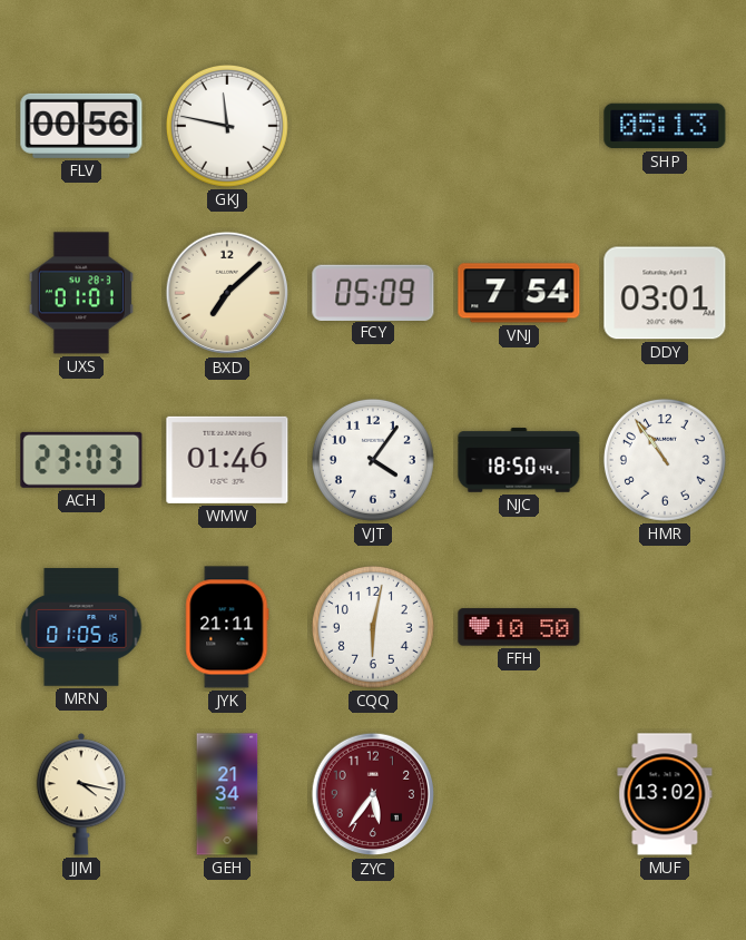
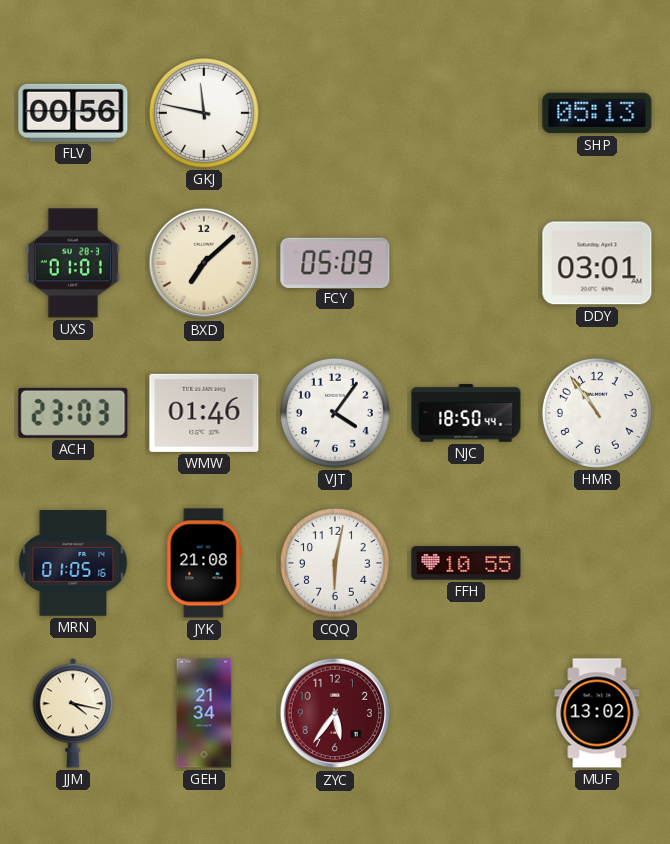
VNJ: 7:54 -> none (519, 293)
JYK: 21:11 -> 21:08 (204, 563)
FFH: 10:50 -> 10:55 (466, 563)
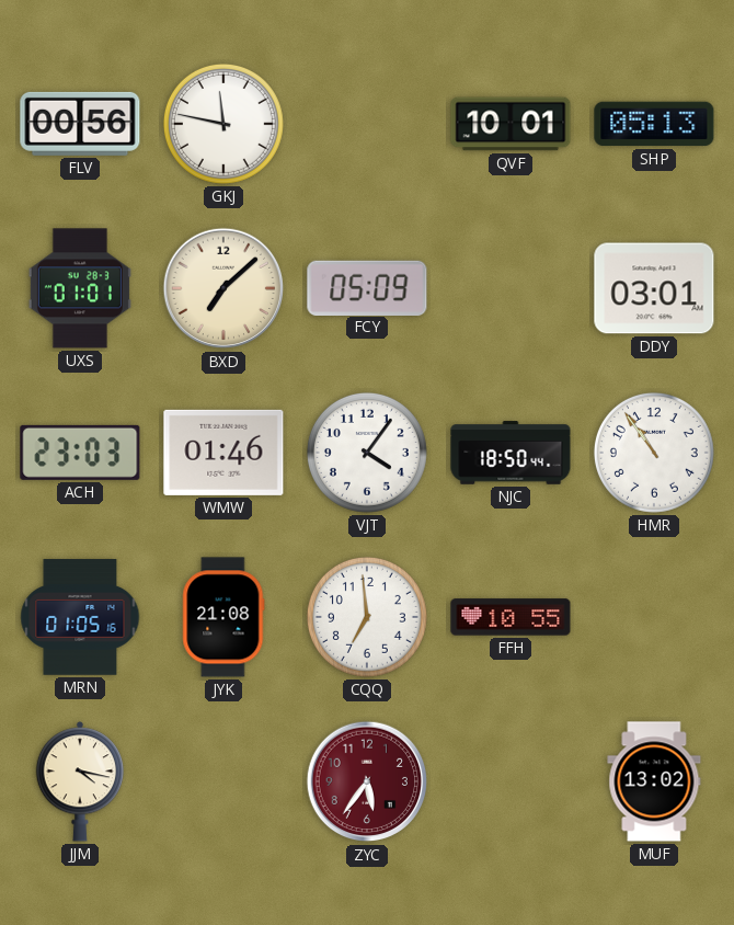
QVF: none -> 10:01 (511, 124)
CQQ: 6:02 -> 6:59 (367, 617)
GEH: 21:34 -> none (204, 713)
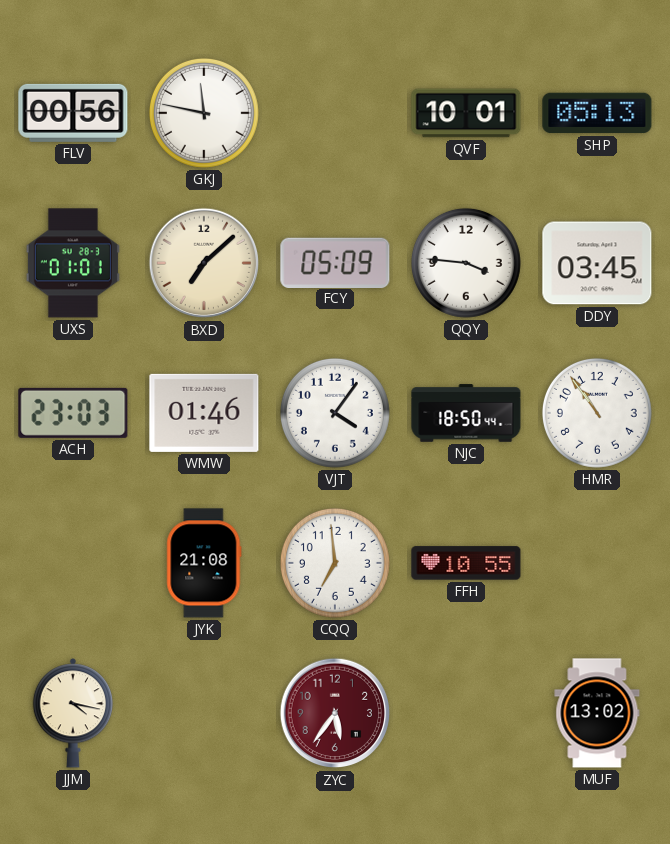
QQY: none -> 3:46 (466, 263)
DDY: 03:01 -> 03:45 (597, 263)
MRN: 01:05 -> none (80, 617)
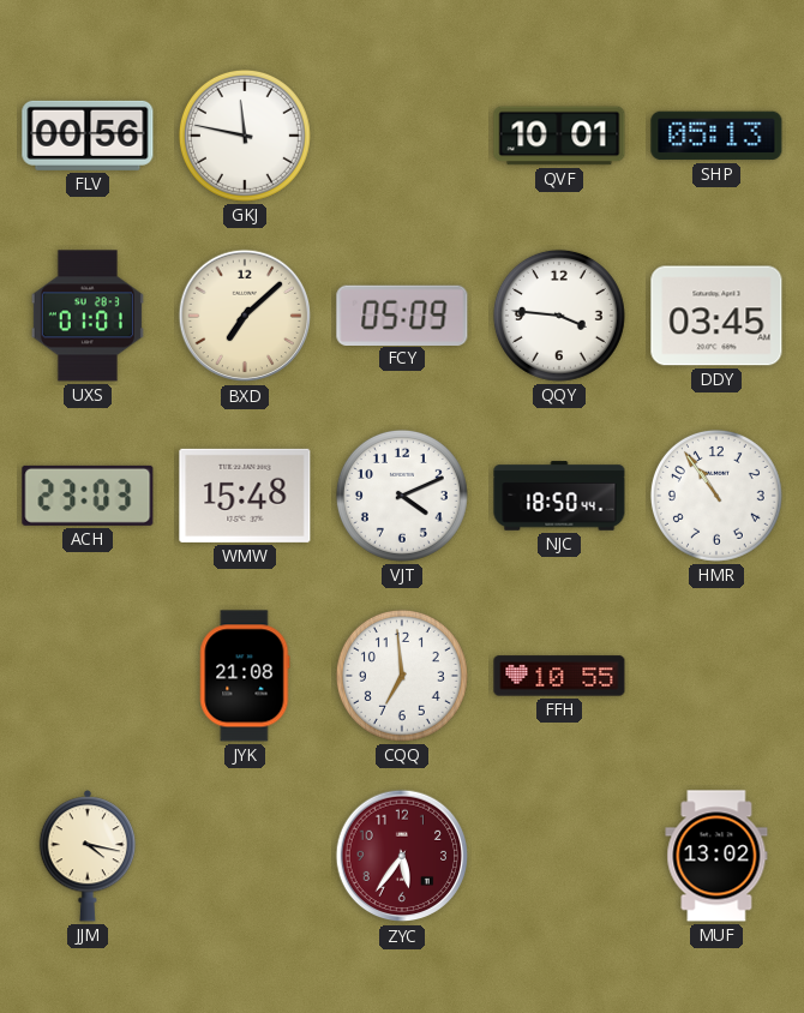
WMW: 01:46 -> 15:48 (245, 496)
VJT: 4:06 -> 4:11 (402, 496)
